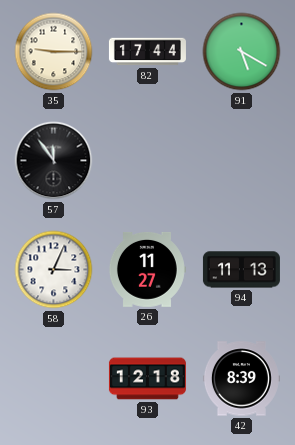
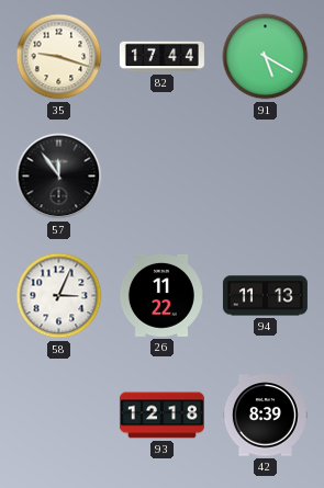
35: 9:15 -> 9:18 (59, 57)
26: 11:27 -> 11:22 (161, 295)
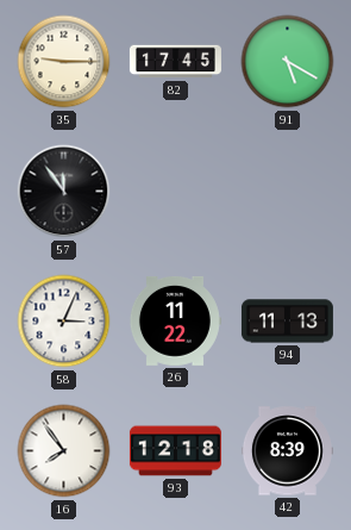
35: 9:18 -> 9:15 (64, 62)
82: 17:44 -> 17:45 (175, 62)
16: none -> 7:54 (64, 451)
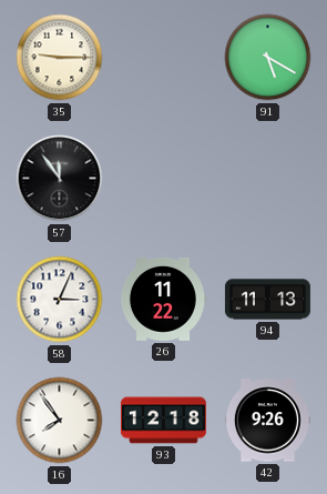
82: 17:45 -> none (175, 62)
42: 8:39 -> 9:26 (267, 421)
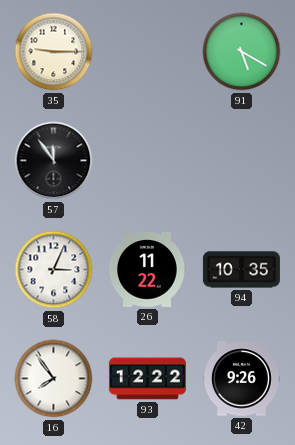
94: 11:13 -> 10:35 (241, 270)
93: 12:18 -> 12:22 (147, 379)
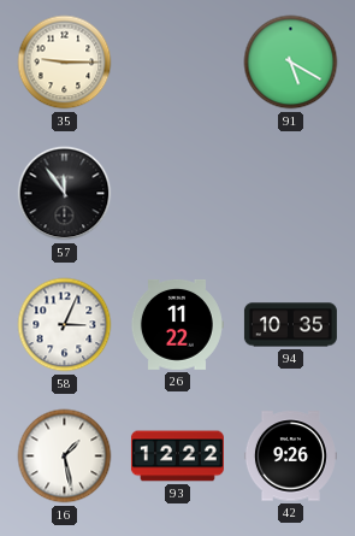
16: 7:54 -> 1:28 (65, 457)
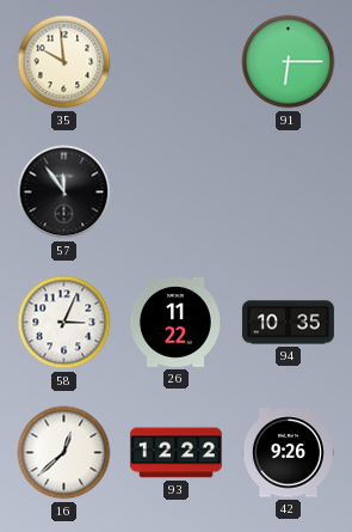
35: 9:15 -> 9:59 (64, 62)
91: 5:20 -> 6:15 (289, 62)
16: 1:28 -> 12:38 (64, 453)
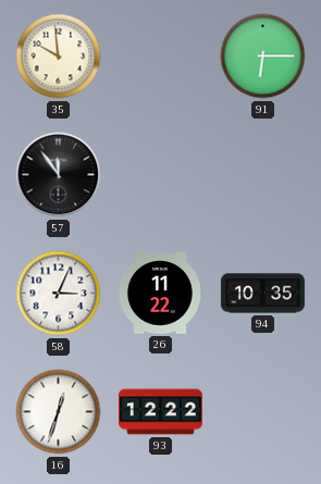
16: 12:38 -> 12:33 (59, 412)
42: 9:26 -> none (288, 453)
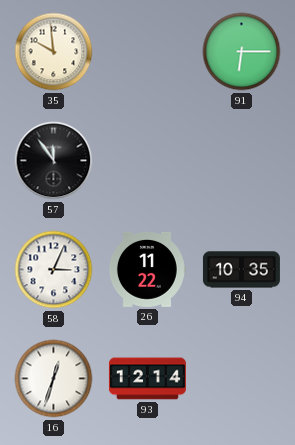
93: 12:22 -> 12:14 (147, 379)
